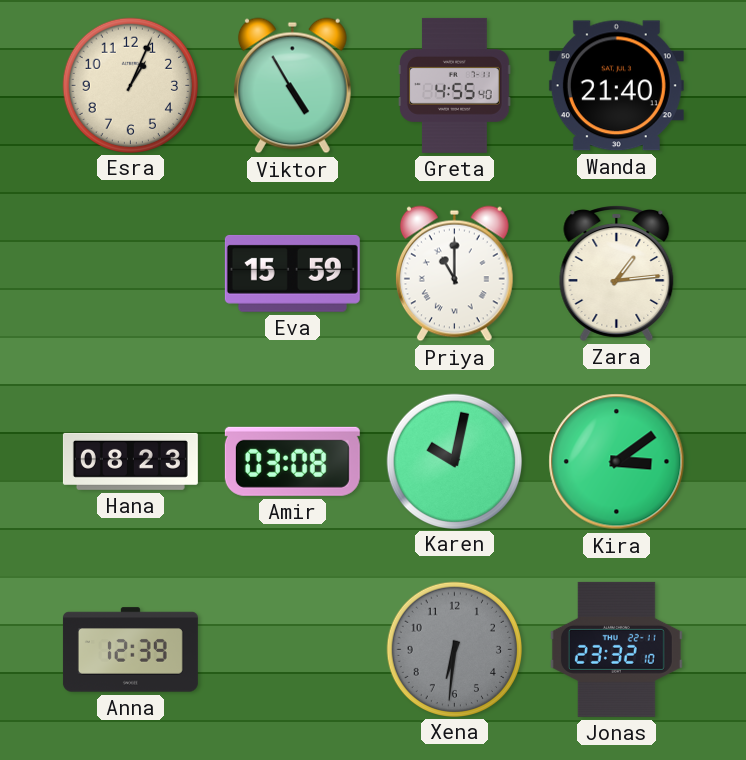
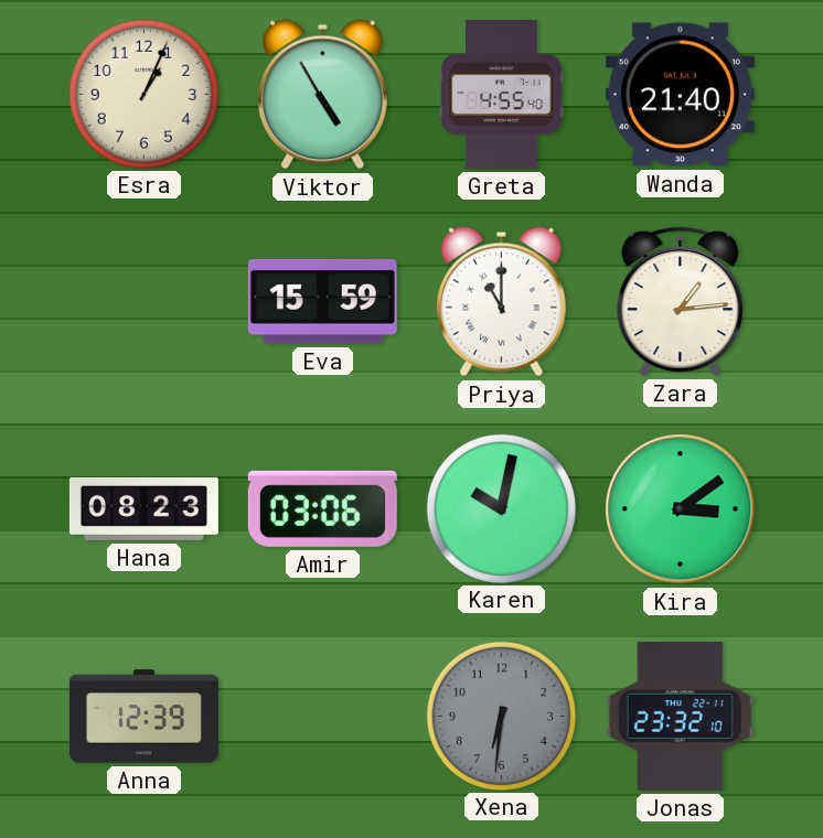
Amir: 03:08 -> 03:06 (322, 508)
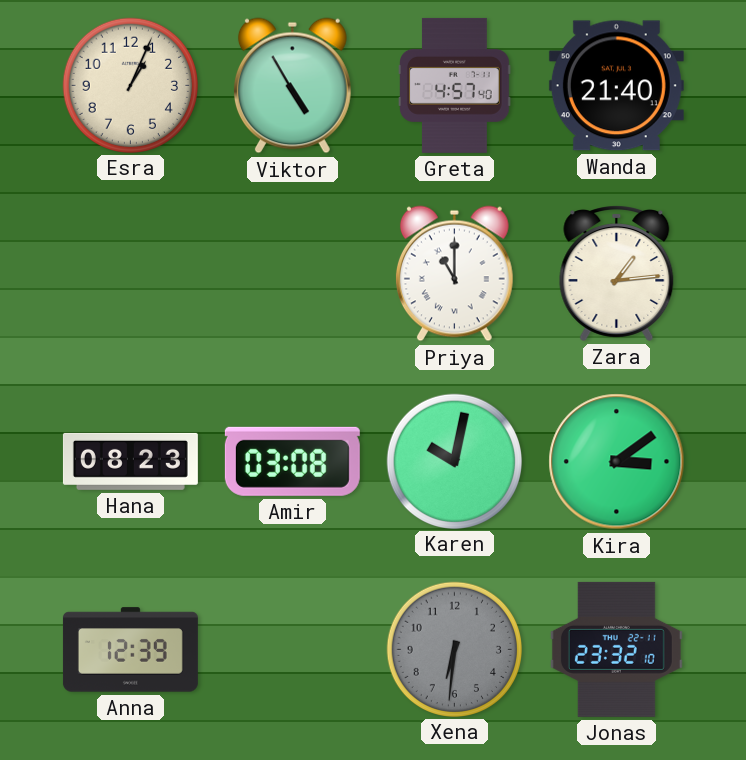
Greta: 4:55 -> 4:57 (455, 85)
Eva: 15:59 -> none (322, 301)
Amir: 03:06 -> 03:08 (292, 461)
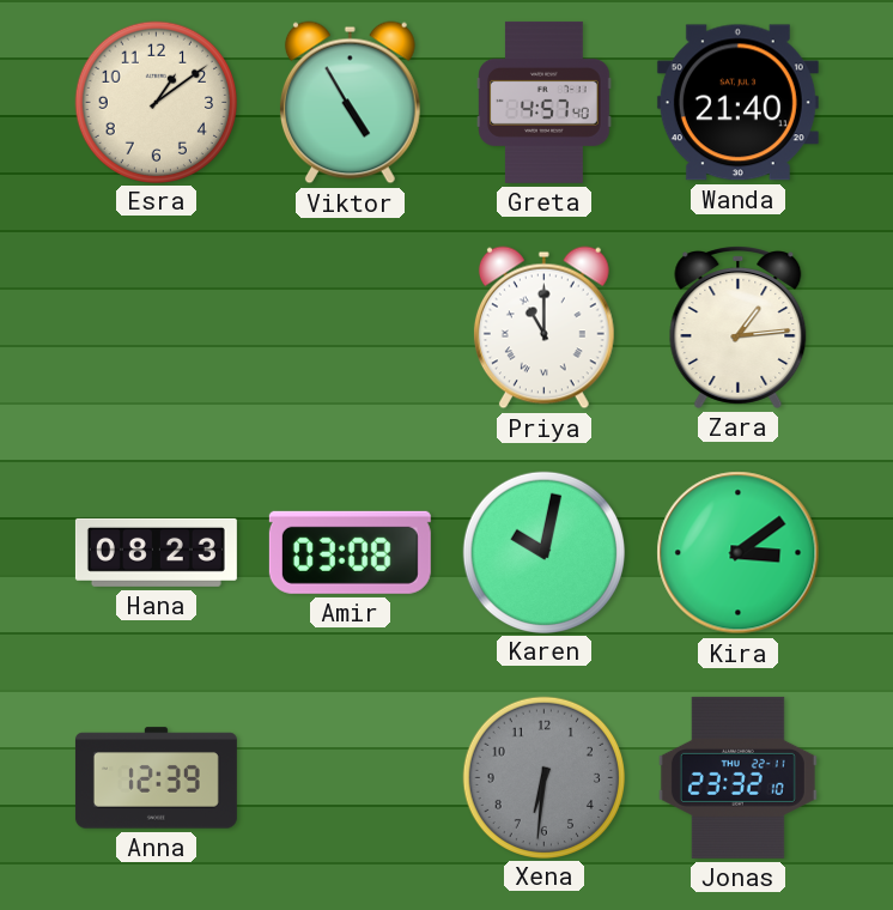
Esra: 1:04 -> 1:09 (156, 102)
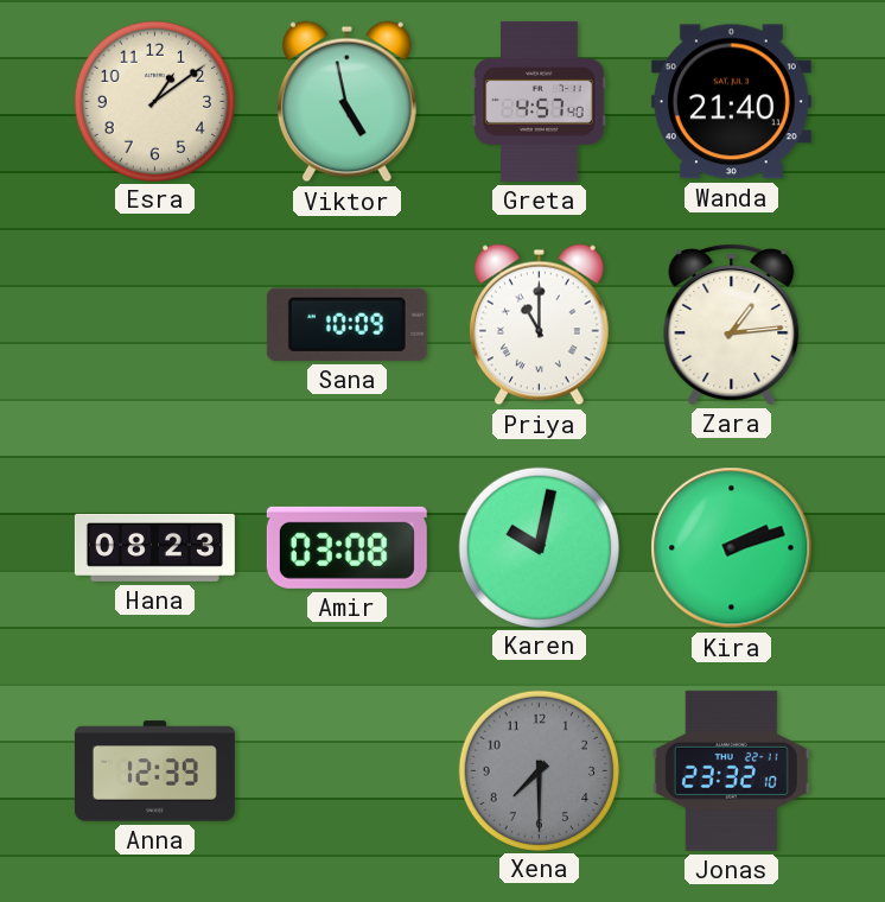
Viktor: 4:55 -> 4:58 (346, 102)
Sana: none -> 10:09 (346, 324)
Kira: 3:09 -> 2:12 (732, 548)
Xena: 6:31 -> 7:30 (539, 770)
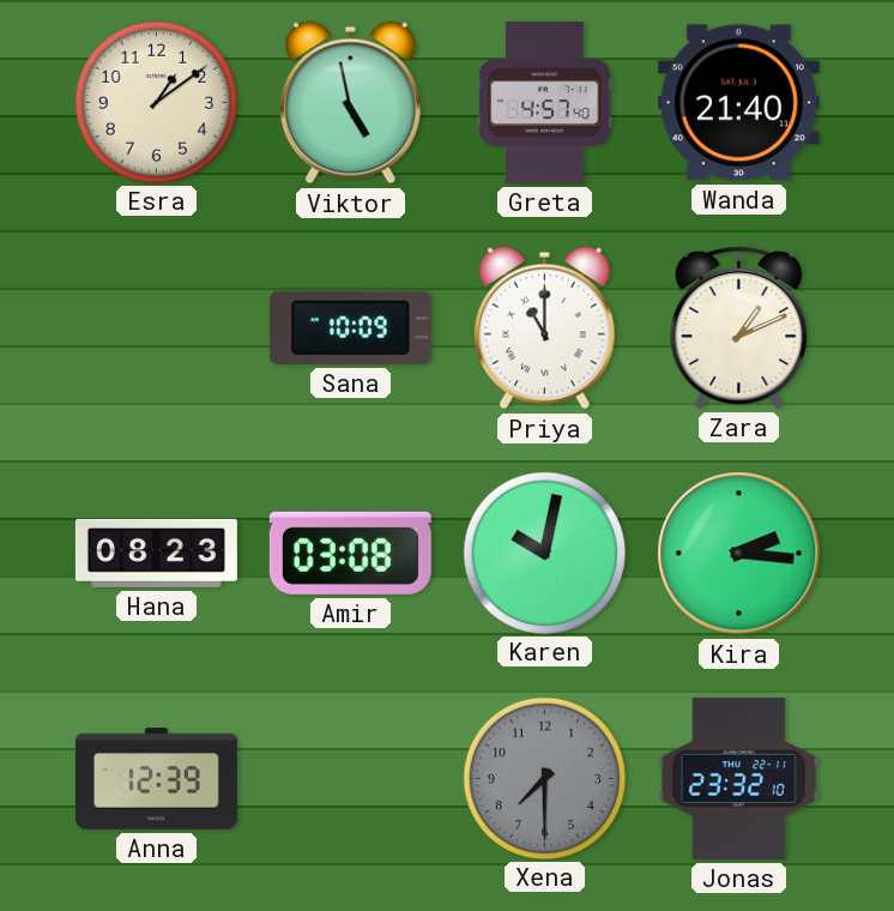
Zara: 1:14 -> 1:11 (739, 327)
Kira: 2:12 -> 2:16 (739, 554)
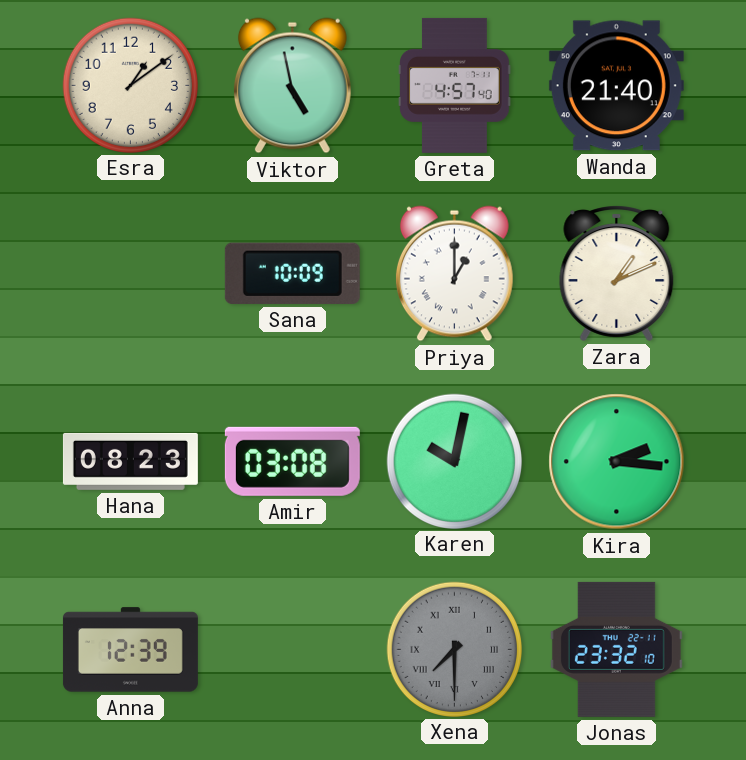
Priya: 11:00 -> 1:00 (454, 274)
Xena numerals: Arabic -> Roman (454, 649)
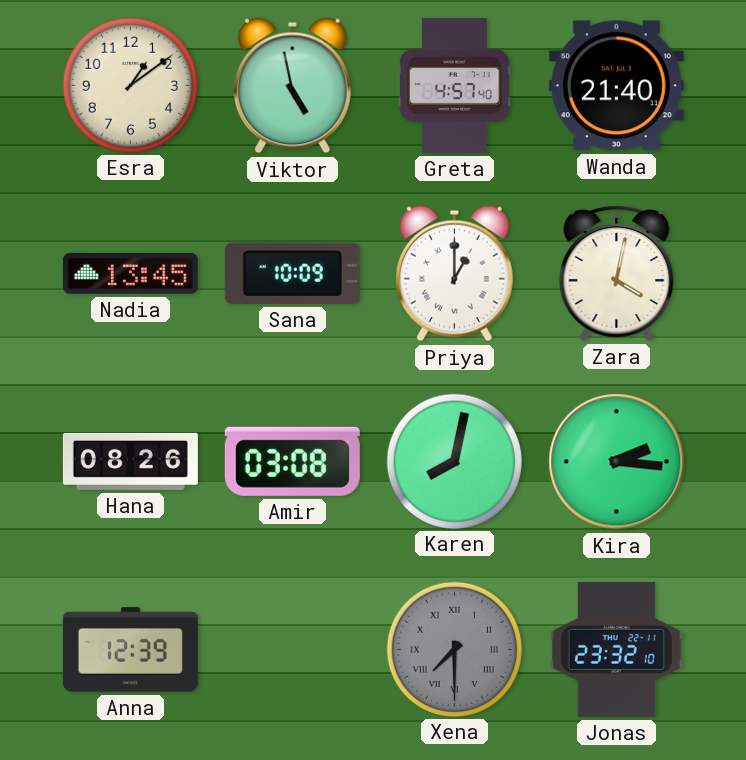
Nadia: none -> 13:45 (130, 273)
Zara: 1:11 -> 4:02 (617, 273)
Hana: 08:23 -> 08:26 (130, 461)
Karen: 10:02 -> 8:02 (454, 461)
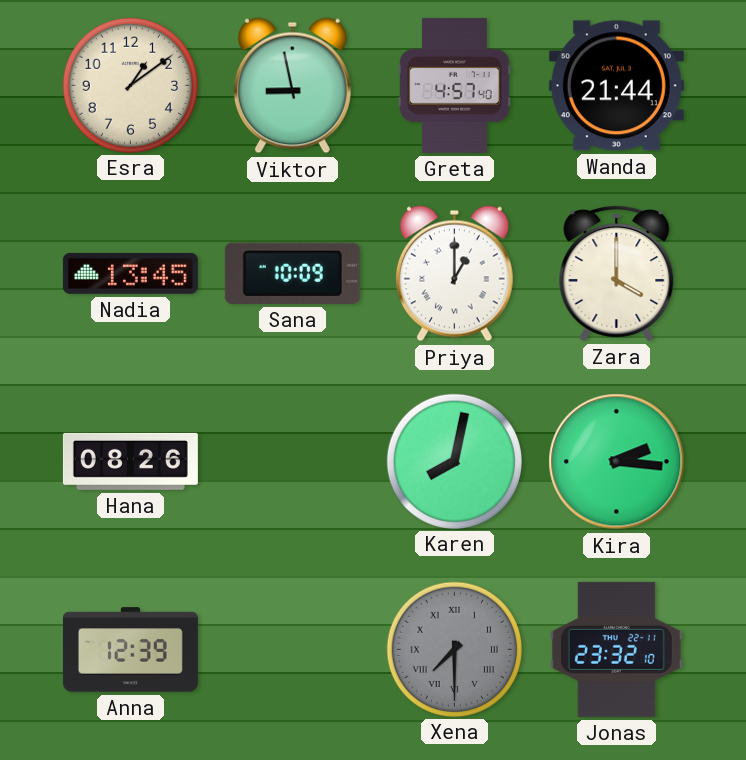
Viktor: 4:58 -> 8:58 (292, 86)
Wanda: 21:40 -> 21:44 (616, 86)
Zara: 4:02 -> 4:00 (617, 273)
Amir: 03:08 -> none (292, 461)
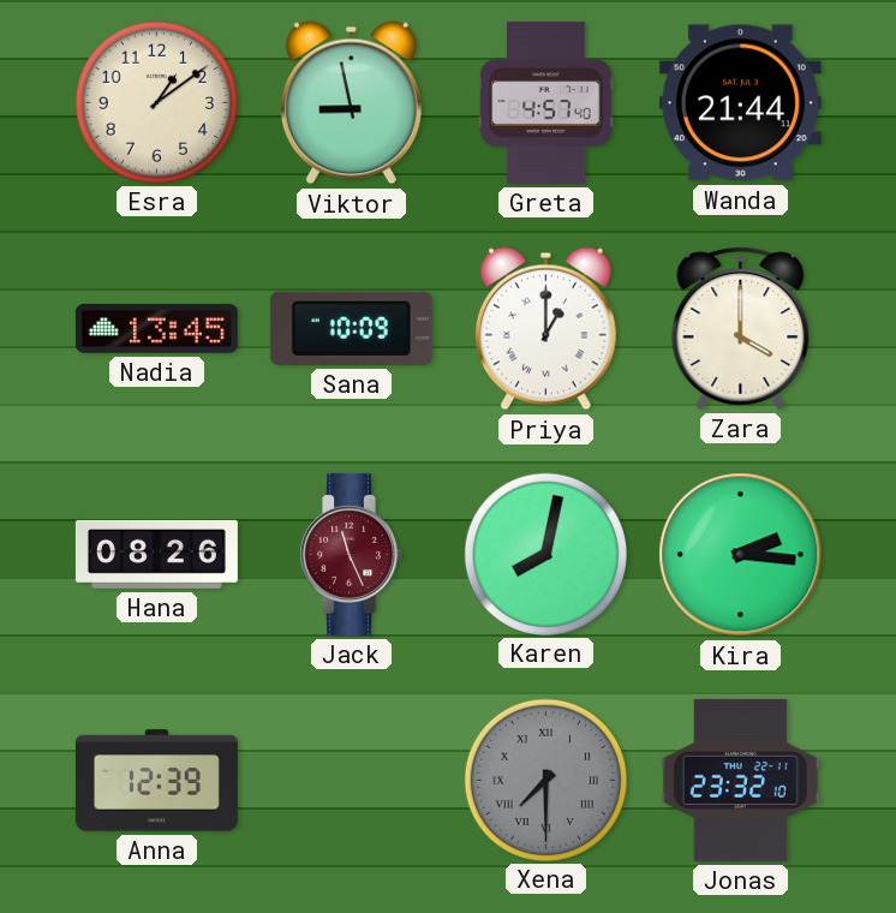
Jack: none -> 11:26 (351, 554)
